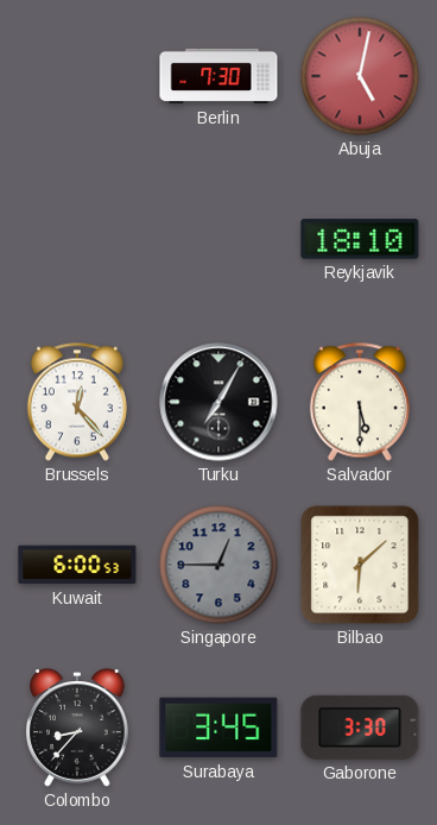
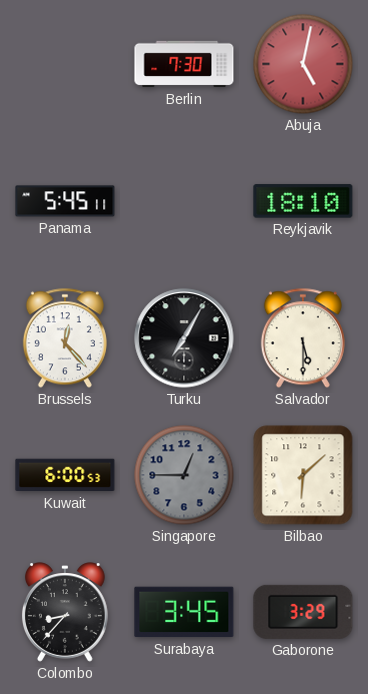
Panama: none -> 5:45 (65, 201)
Gaborone: 3:30 -> 3:29 (303, 612)
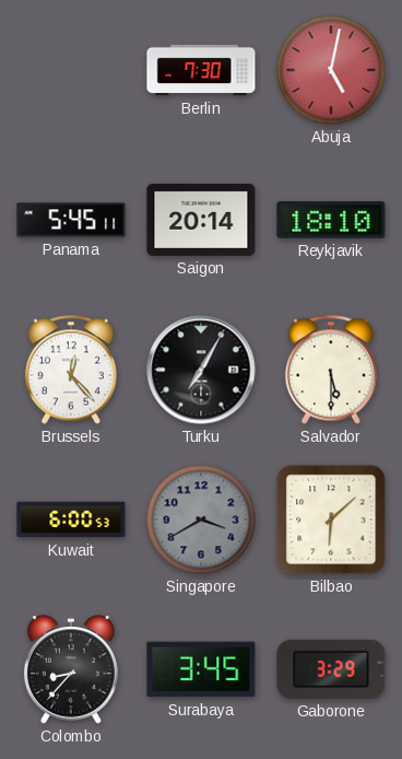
Saigon: none -> 20:14 (201, 220)
Singapore: 12:45 -> 3:40 (201, 519)
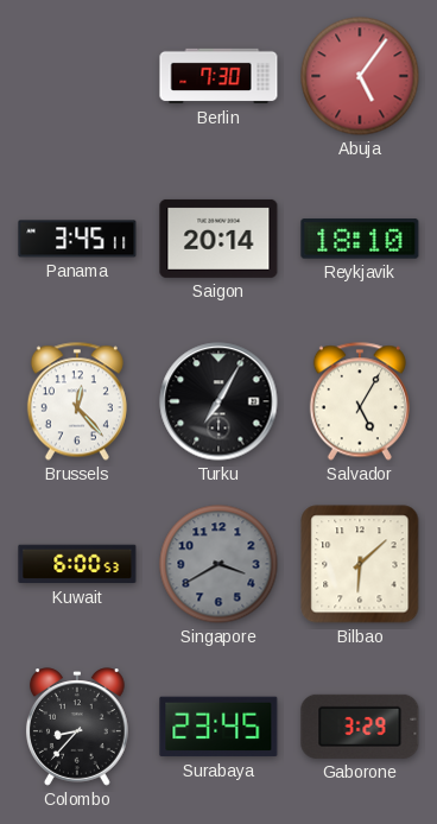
Abuja: 5:02 -> 5:06 (360, 76)
Panama: 5:45 -> 3:45 (77, 239)
Salvador: 5:30 -> 5:05 (360, 401)
Surabaya: 3:45 -> 23:45 (218, 727)
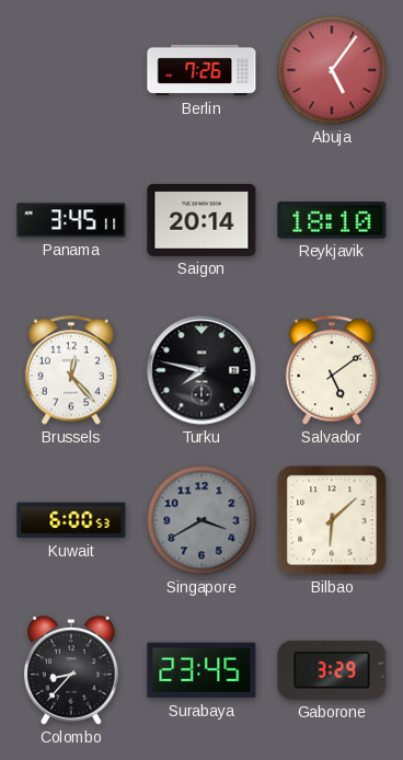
Berlin: 7:30 -> 7:26 (201, 70)
Turku: 7:05 -> 7:47 (201, 370)
Salvador: 5:05 -> 5:09 (332, 370)
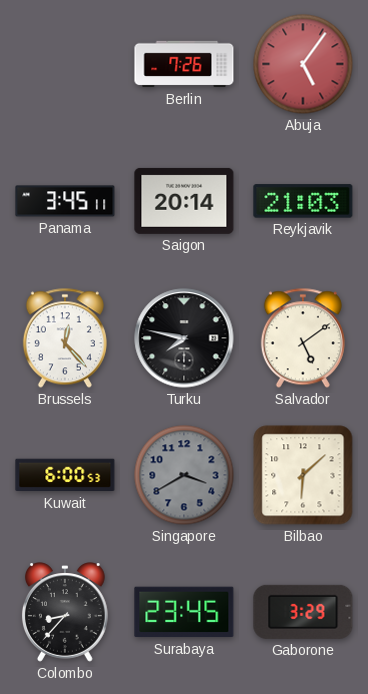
Reykjavik: 18:10 -> 21:03 (303, 201)
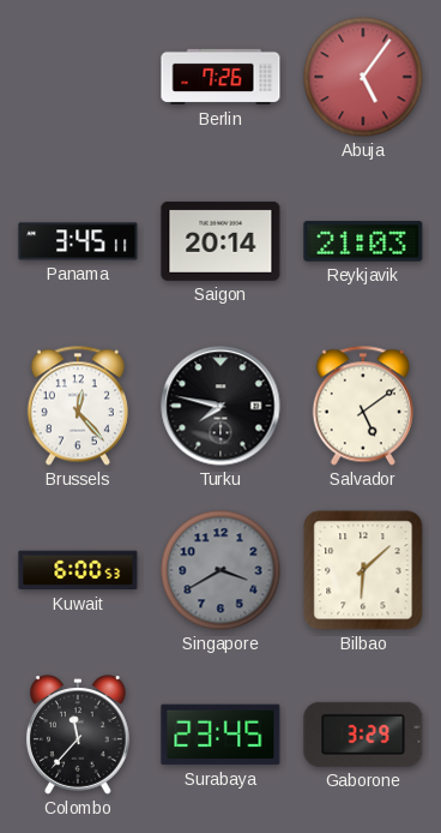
Colombo: 8:37 -> 11:37 (78, 735)
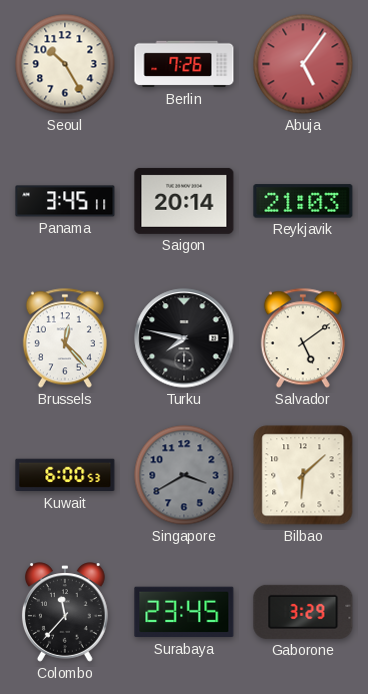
Seoul: none -> 10:25 (65, 64)
